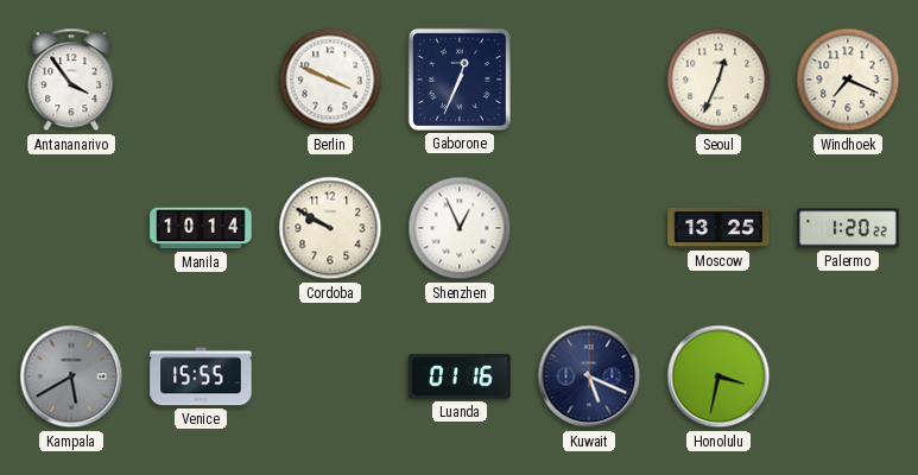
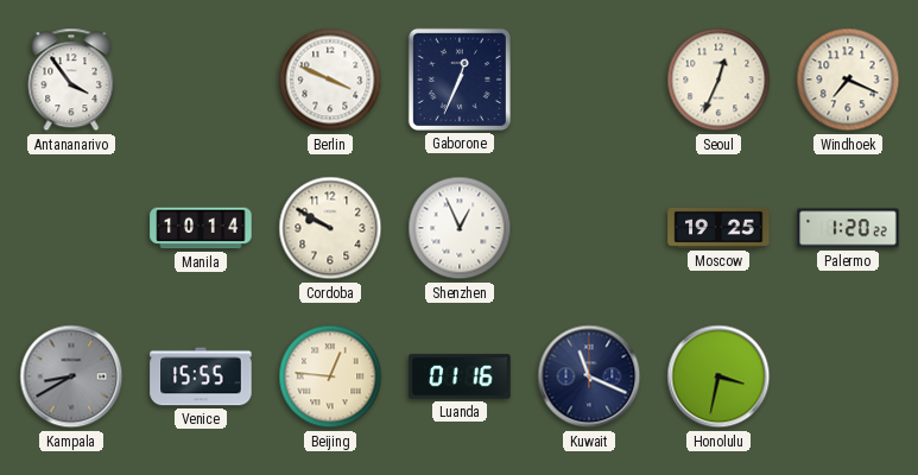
Moscow: 13:25 -> 19:25 (718, 228)
Kampala: 5:40 -> 8:40 (71, 376)
Beijing: none -> 12:46 (330, 376)
Kuwait: 5:19 -> 11:19 (589, 376)
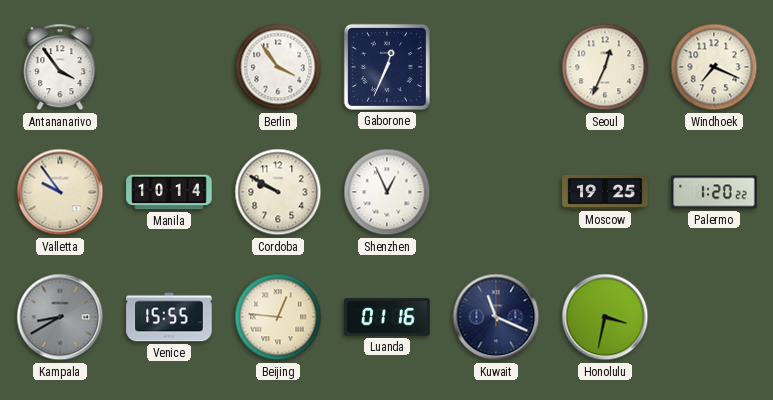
Berlin: 3:49 -> 3:54 (278, 67)
Valletta: none -> 9:54 (60, 192)
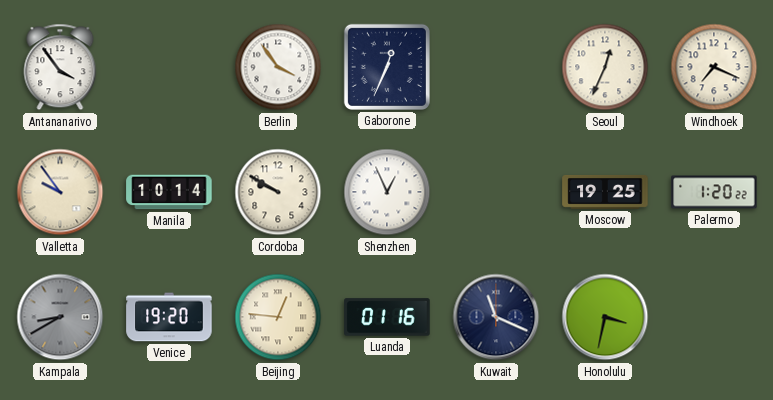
Venice: 15:55 -> 19:20 (169, 317)
